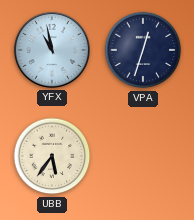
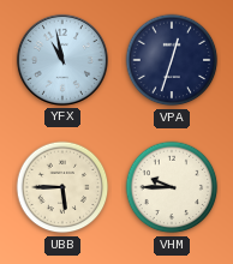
UBB: 5:36 -> 5:45 (62, 187)
VHM: none -> 9:45 (172, 187)
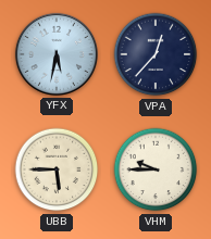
YFX: 10:58 -> 5:32 (57, 54)
VPA: 12:33 -> 12:37 (156, 54)
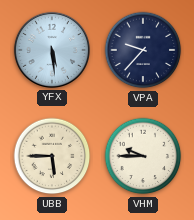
YFX: 5:32 -> 5:29 (52, 50)
VPA: 12:37 -> 9:37 (143, 50)
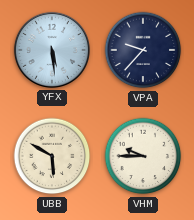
UBB: 5:45 -> 5:50 (52, 156)
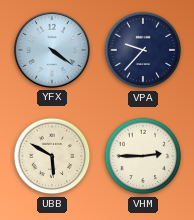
YFX: 5:29 -> 4:21 (52, 50)
VHM: 9:45 -> 2:45 (143, 156)
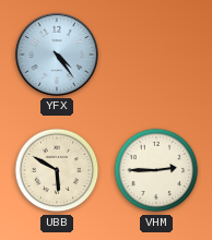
YFX: 4:21 -> 4:24 (57, 55)
VPA: 9:37 -> none (143, 50)
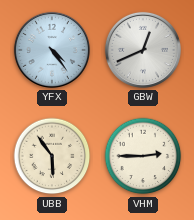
GBW: none -> 12:41 (143, 50)
UBB: 5:50 -> 5:54 (52, 156)
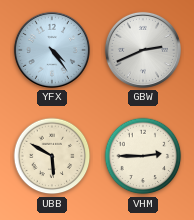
GBW: 12:41 -> 2:41 (143, 50)
UBB: 5:54 -> 5:50 (52, 156)
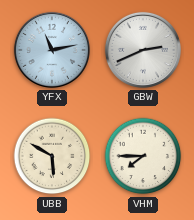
YFX: 4:24 -> 11:13 (52, 50)
VHM: 2:45 -> 7:45 (143, 156)
